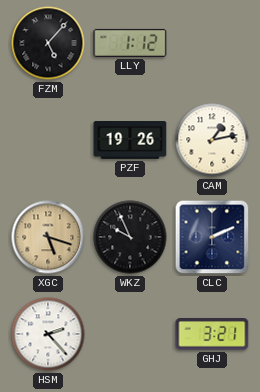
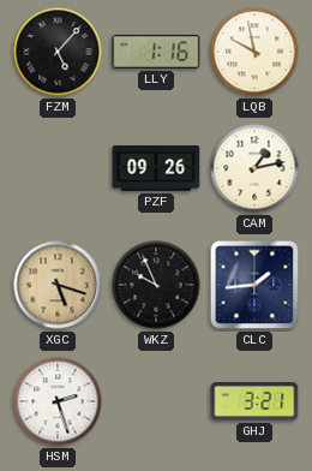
LLY: 1:12 -> 1:16 (156, 52)
LQB: none -> 9:58 (254, 52)
PZF: 19:26 -> 09:26 (156, 169)
CLC: 2:11 -> 1:44 (254, 285)
HSM: 2:23 -> 2:27 (58, 401)
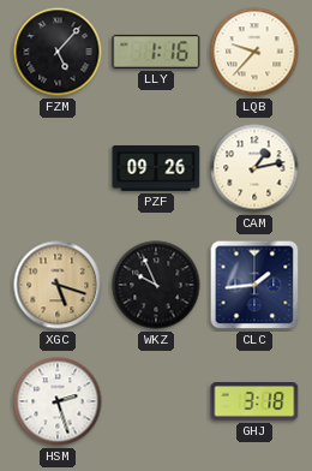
LQB: 9:58 -> 9:37 (254, 52)
GHJ: 3:21 -> 3:18 (254, 403)
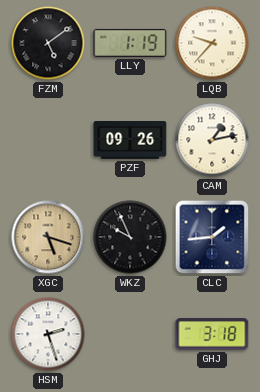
FZM: 5:07 -> 5:09 (48, 43)
LLY: 1:16 -> 1:19 (130, 43)
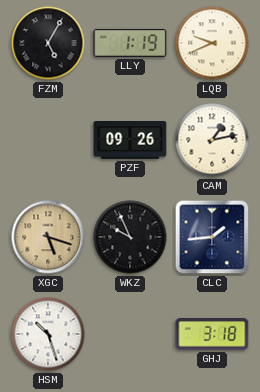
FZM: 5:09 -> 5:05 (48, 43)
LQB: 9:37 -> 9:41 (212, 43)
HSM: 2:27 -> 10:27 (48, 334)
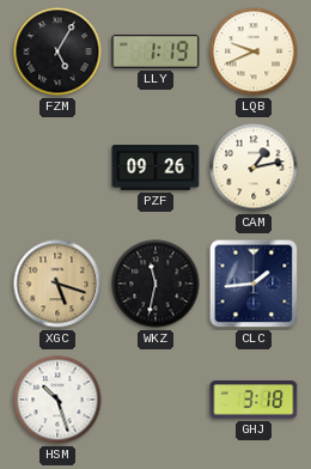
WKZ: 9:56 -> 11:32 (155, 284)
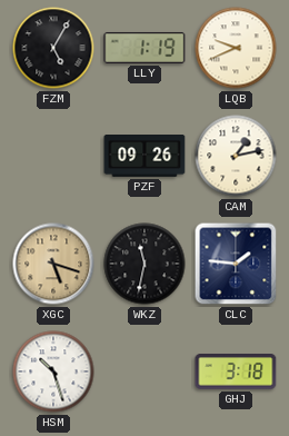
CLC: 1:44 -> 1:46 (236, 264)
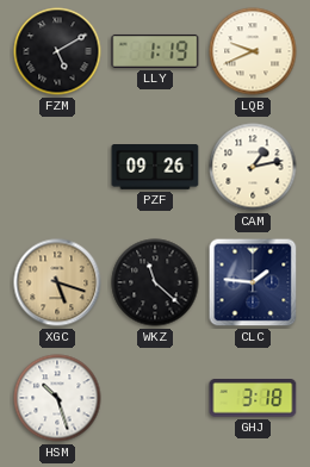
FZM: 5:05 -> 5:10 (57, 51)
WKZ: 11:32 -> 11:22 (155, 282)
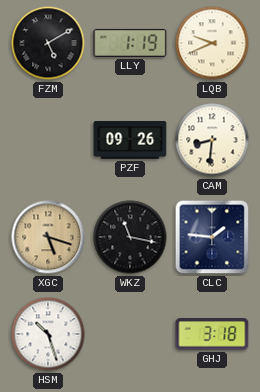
CAM: 1:13 -> 8:31 (212, 140)
WKZ: 11:22 -> 11:17 (130, 237)
